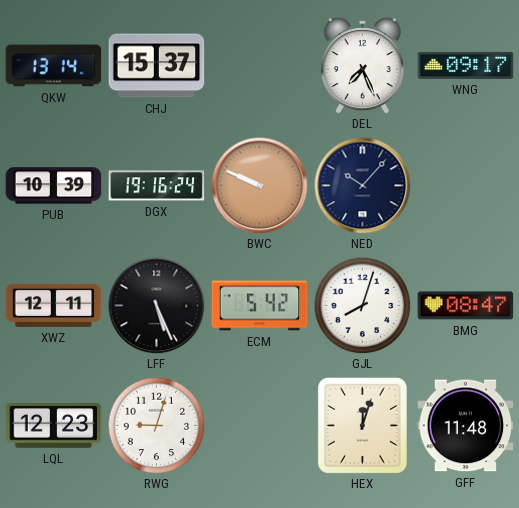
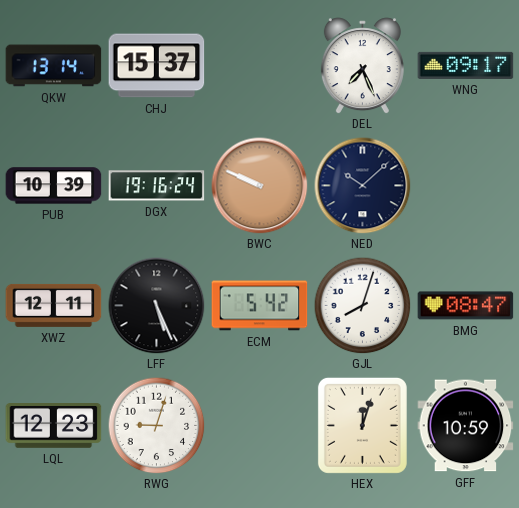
NED: 10:07 -> 10:08 (363, 186)
GFF: 11:48 -> 10:59 (466, 426)
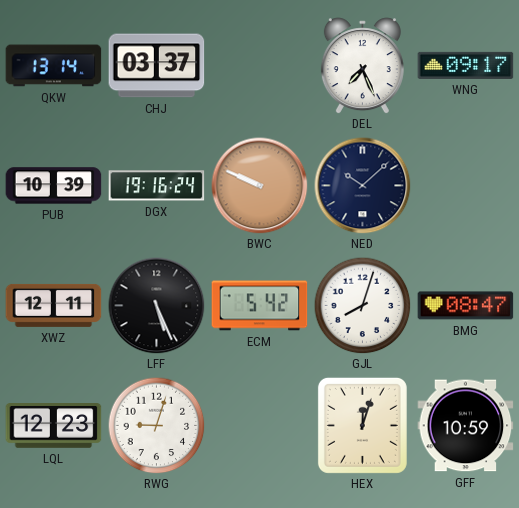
CHJ: 15:37 -> 03:37 (157, 66)
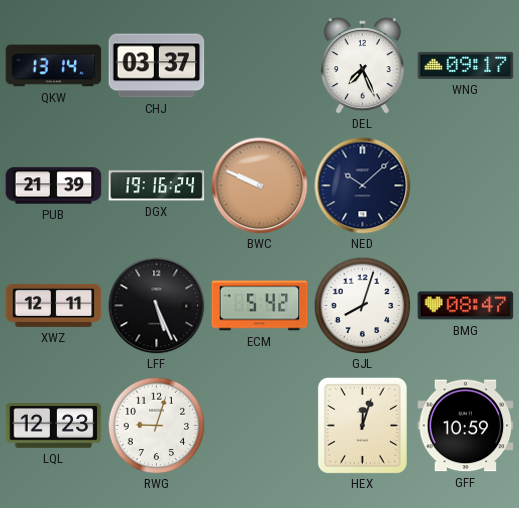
PUB: 10:39 -> 21:39 (54, 186)
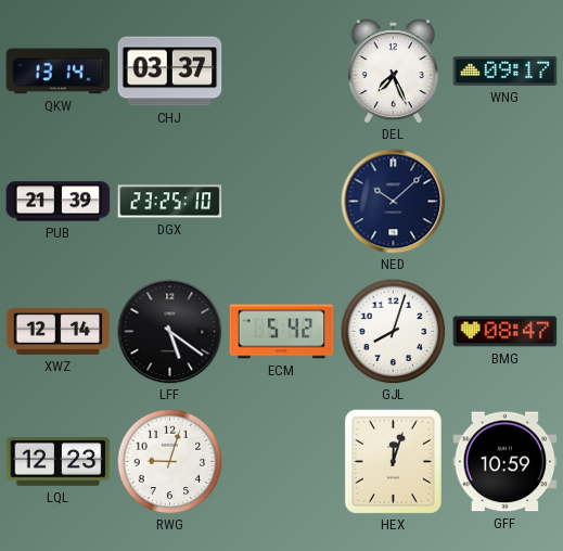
DGX: 19:16 -> 23:25 (170, 202)
BWC: 9:49 -> none (260, 186)
XWZ: 12:11 -> 12:14 (59, 331)
LFF: 5:26 -> 5:21 (170, 332)
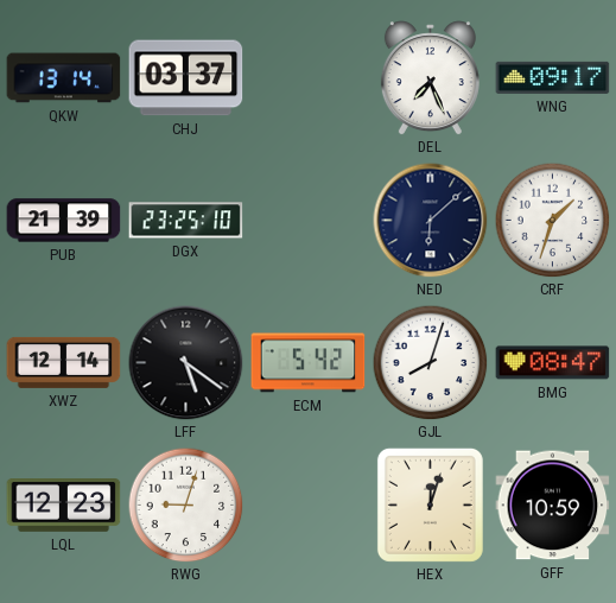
NED: 10:08 -> 6:08 (431, 221)
CRF: none -> 1:33 (552, 220)
